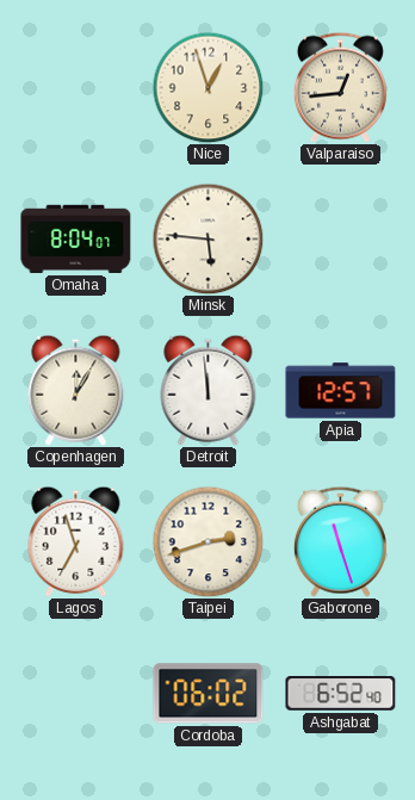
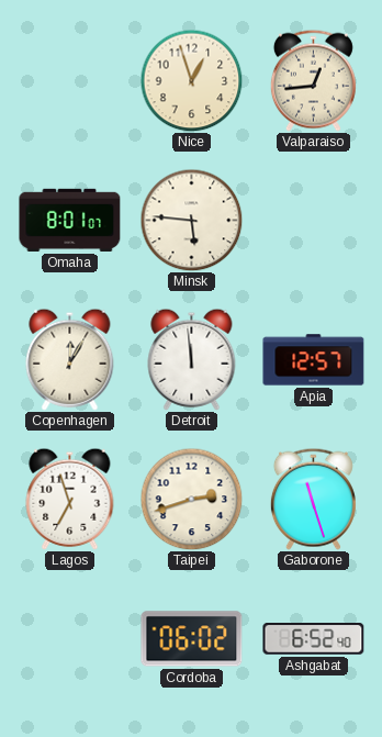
Omaha: 8:04 -> 8:01 (70, 220)
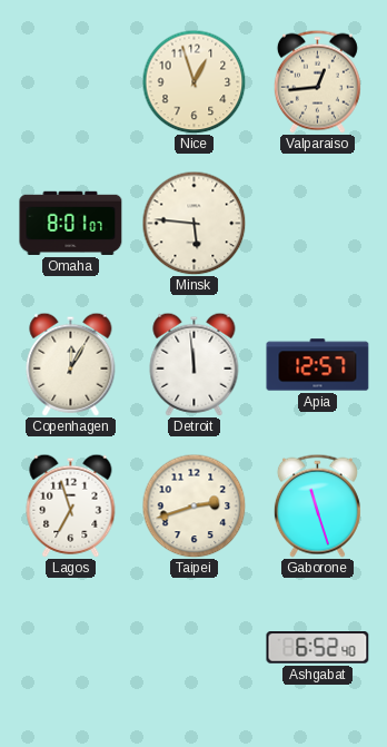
Cordoba: 06:02 -> none (192, 639)
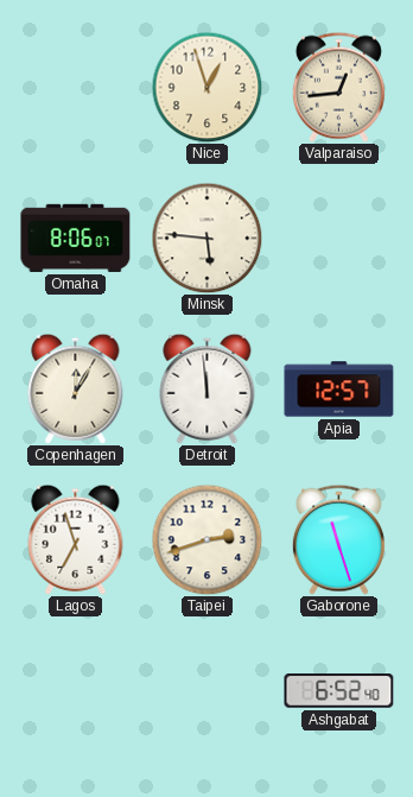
Omaha: 8:01 -> 8:06 (76, 238)
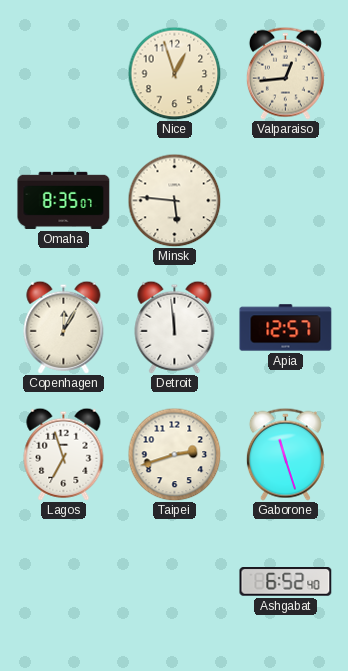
Omaha: 8:06 -> 8:35 (64, 200)
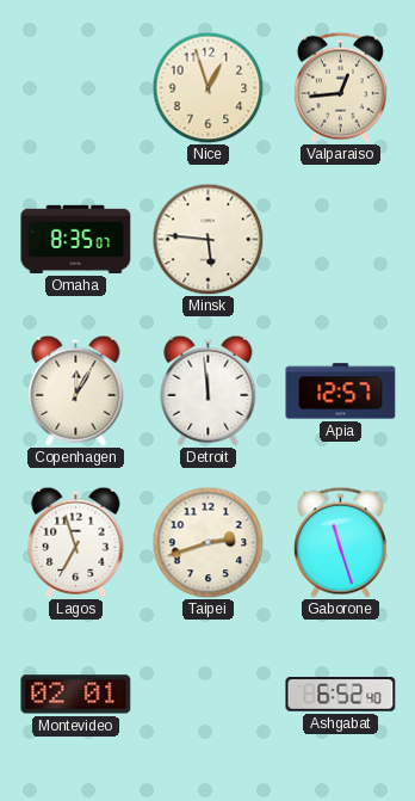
Montevideo: none -> 02:01 (76, 695)
